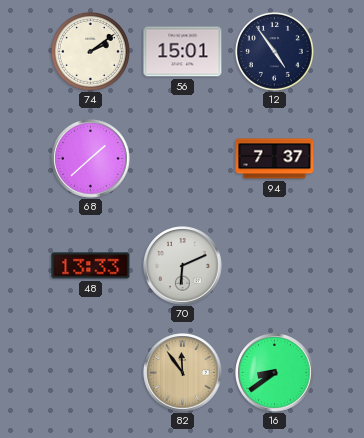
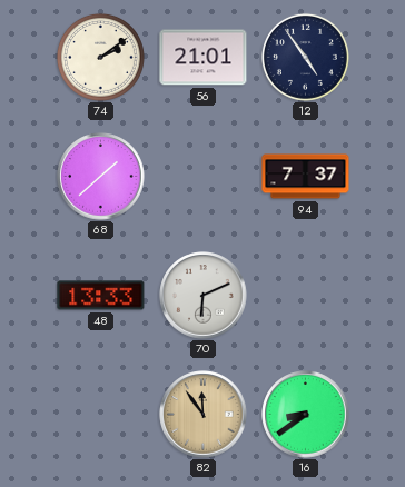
56: 15:01 -> 21:01 (204, 58)
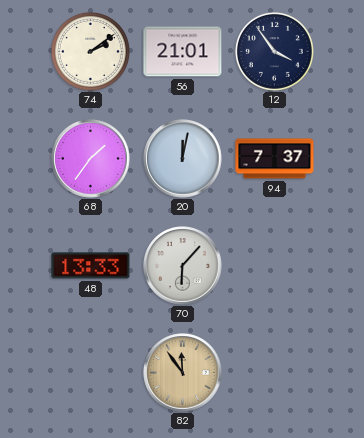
12: 4:54 -> 3:54 (274, 51)
68: 1:38 -> 1:36 (91, 159)
20: none -> 12:02 (183, 159)
70: 6:11 -> 6:07 (183, 266)
16: 8:39 -> none (306, 415)
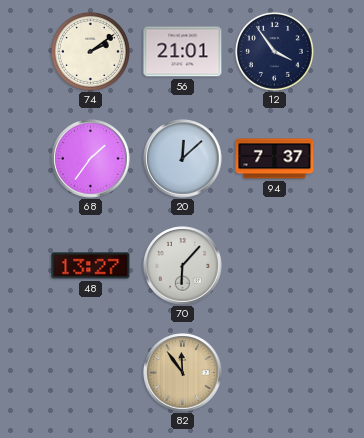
20: 12:02 -> 12:08 (183, 159)
48: 13:33 -> 13:27 (91, 266)
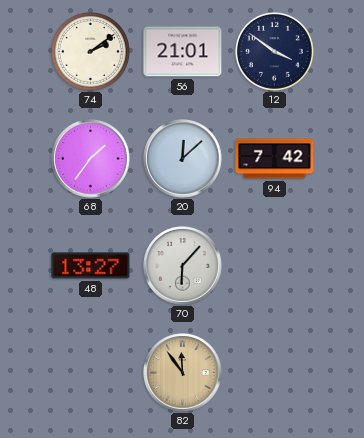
12: 3:54 -> 3:51 (274, 51)
94: 7:37 -> 7:42 (275, 159)
